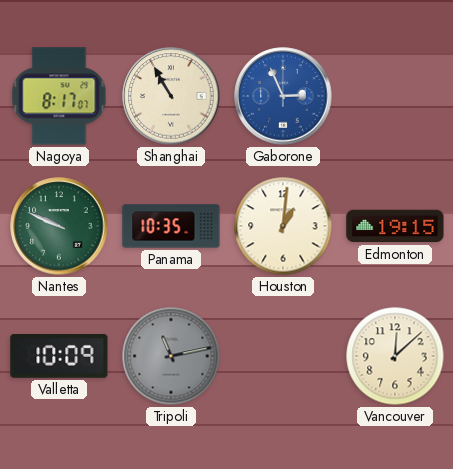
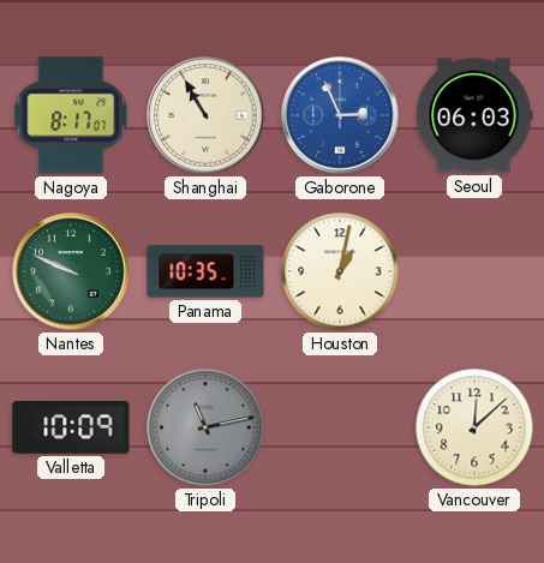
Seoul: none -> 06:03 (474, 115)
Houston: 1:01 -> 1:02 (340, 271)
Edmonton: 19:15 -> none (395, 226)
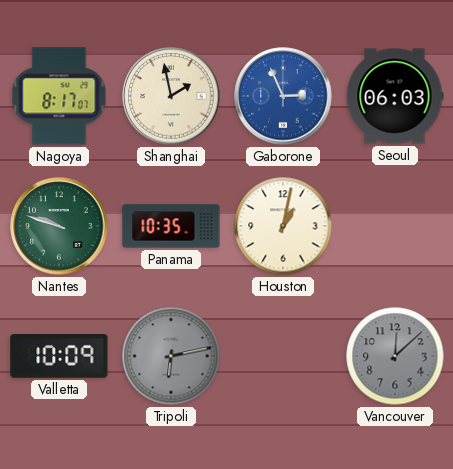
Shanghai: 10:55 -> 1:58 (171, 96)
Nantes: 9:49 -> 9:48 (59, 226)
Tripoli: 11:13 -> 6:13 (171, 356)
Vancouver dial: cream -> grey (395, 356)
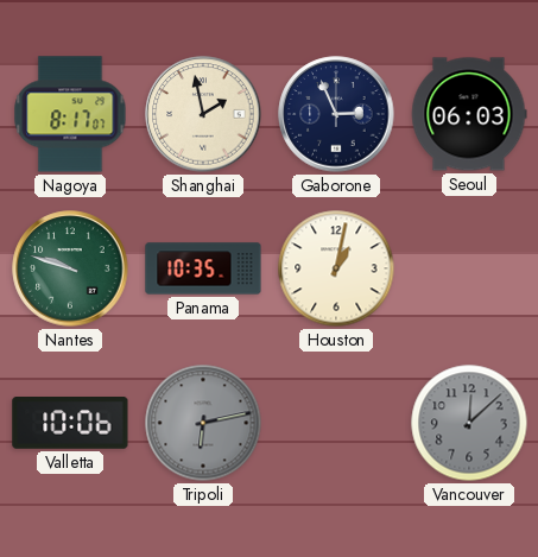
Gaborone dial: blue -> navy (336, 114)
Valletta: 10:09 -> 10:06 (70, 424)
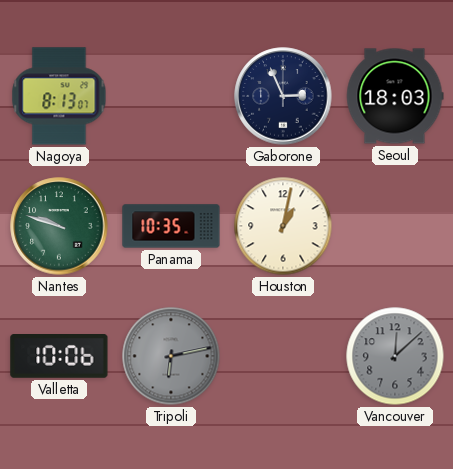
Nagoya: 8:17 -> 8:13 (59, 96)
Shanghai: 1:58 -> none (203, 114)
Seoul: 06:03 -> 18:03 (395, 96)
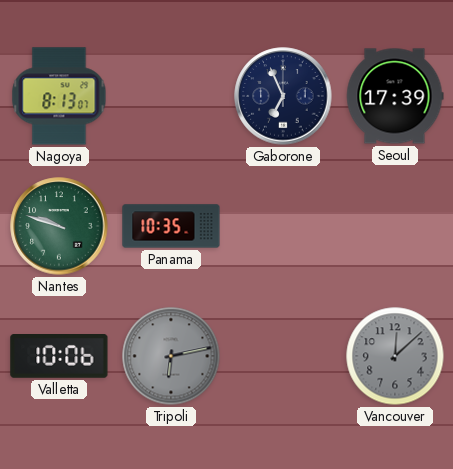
Gaborone: 2:56 -> 6:56 (283, 96)
Seoul: 18:03 -> 17:39 (395, 96)
Houston: 1:02 -> none (283, 226)
